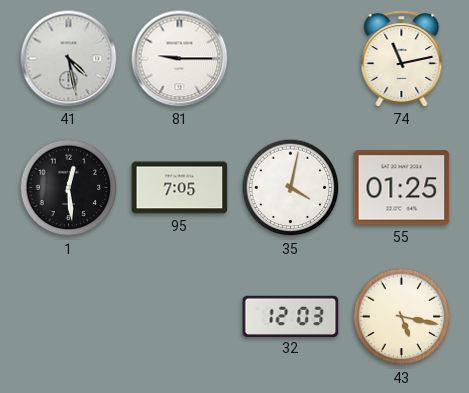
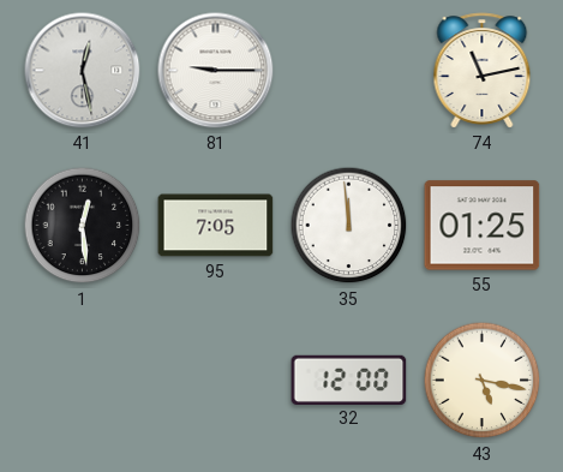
41: 4:28 -> 12:28 (83, 71)
35: 4:02 -> 11:59 (349, 226)
32: 12:03 -> 12:00 (349, 380)
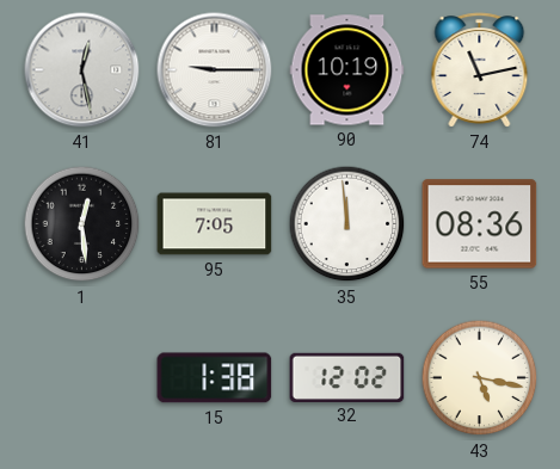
90: none -> 10:19 (347, 70)
55: 01:25 -> 08:36 (480, 224)
15: none -> 1:38 (215, 378)
32: 12:00 -> 12:02 (347, 377)
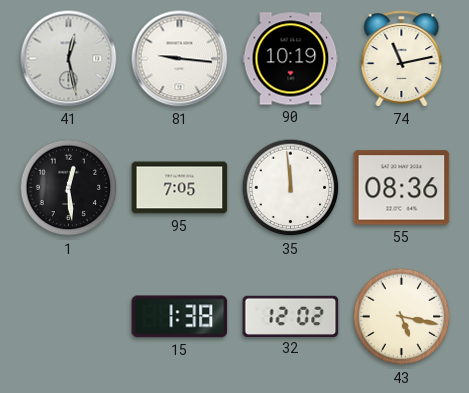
81: 9:15 -> 9:16 (180, 59)
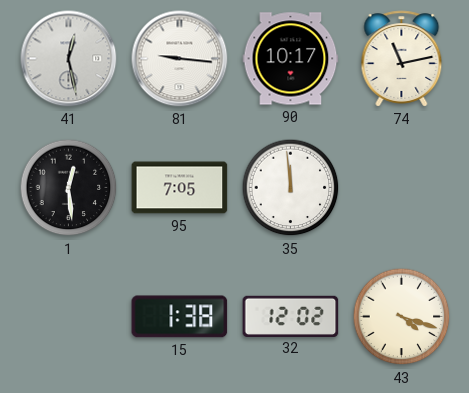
90: 10:19 -> 10:17 (291, 59)
55: 08:36 -> none (402, 188)
43: 5:17 -> 4:18 (402, 317)
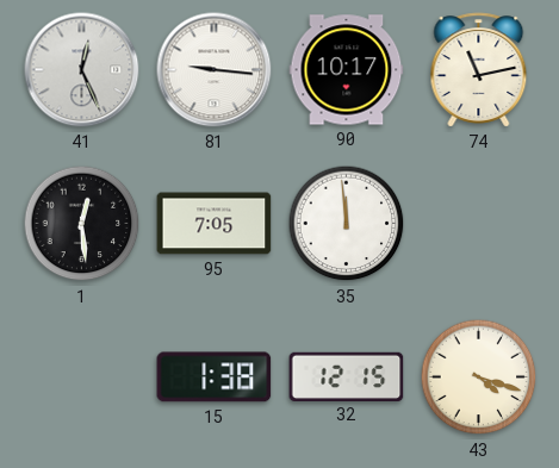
41: 12:28 -> 12:26 (82, 70)
32: 12:02 -> 12:15 (347, 376)
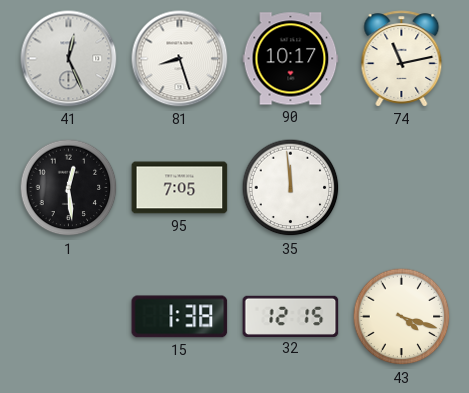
81: 9:16 -> 8:27 (180, 59)
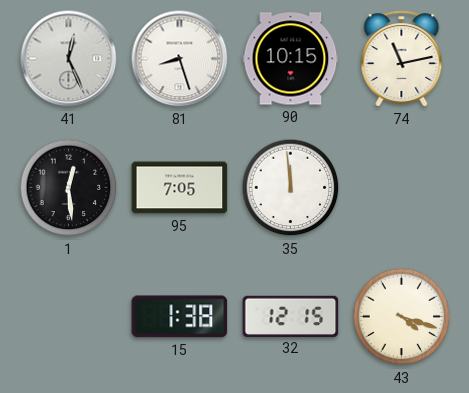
90: 10:17 -> 10:15 (291, 59)
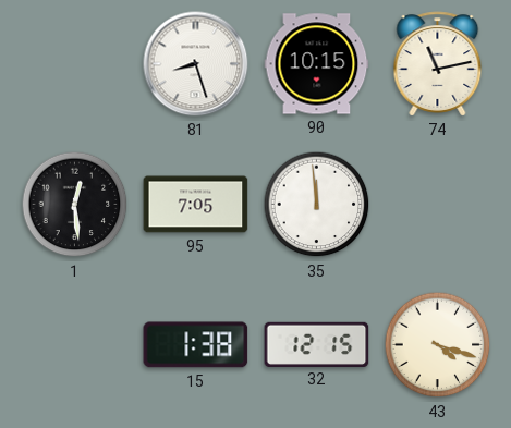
41: 12:26 -> none (69, 59)
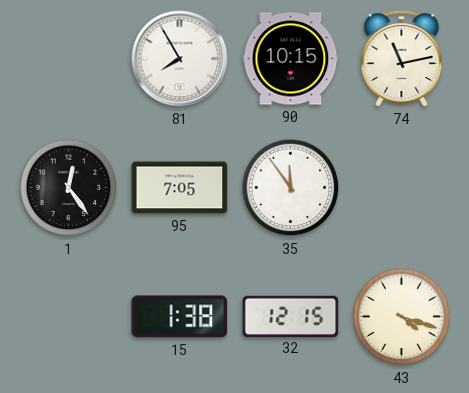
81: 8:27 -> 7:55 (180, 59)
1: 12:29 -> 12:24 (69, 188)
35: 11:59 -> 11:54 (291, 188)
